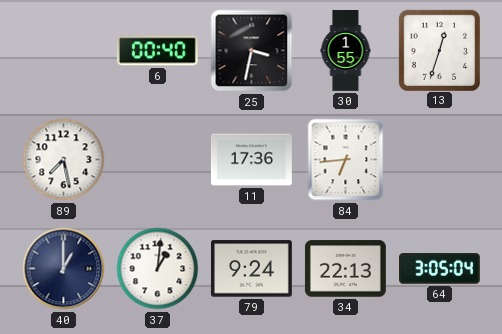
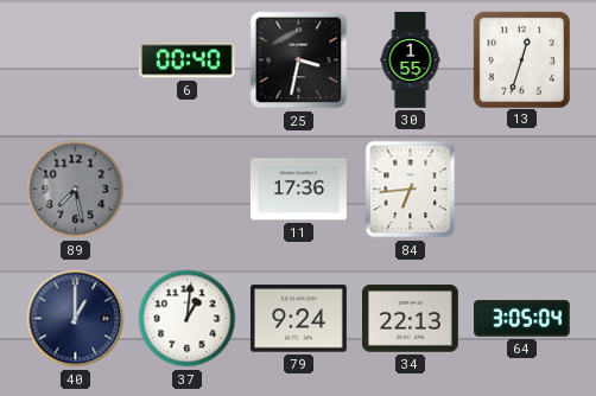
89 dial: white -> grey (76, 190)
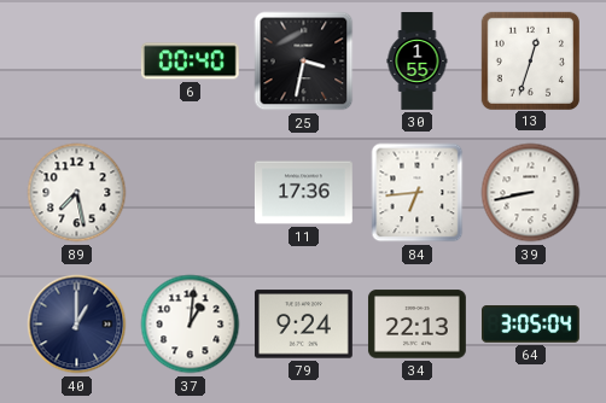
89 dial: grey -> white (77, 193)
39: none -> 8:43 (531, 193)
